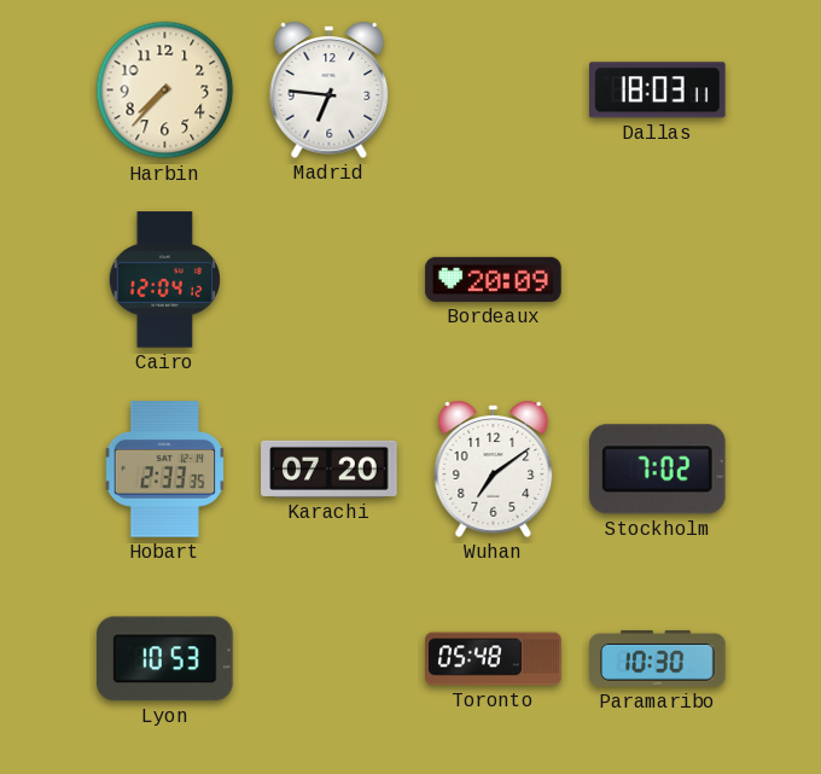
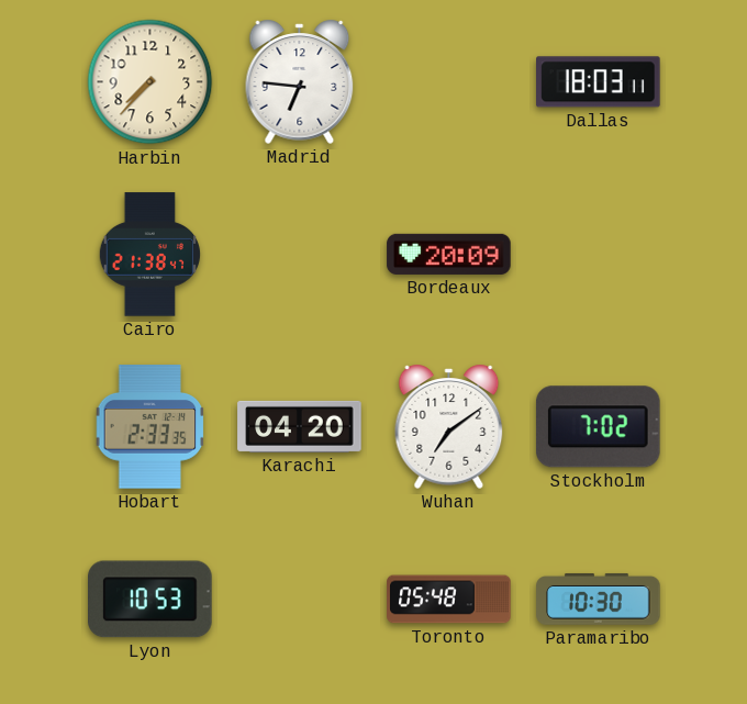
Cairo: 12:04 -> 21:38 (149, 255)
Karachi: 07:20 -> 04:20 (300, 426)
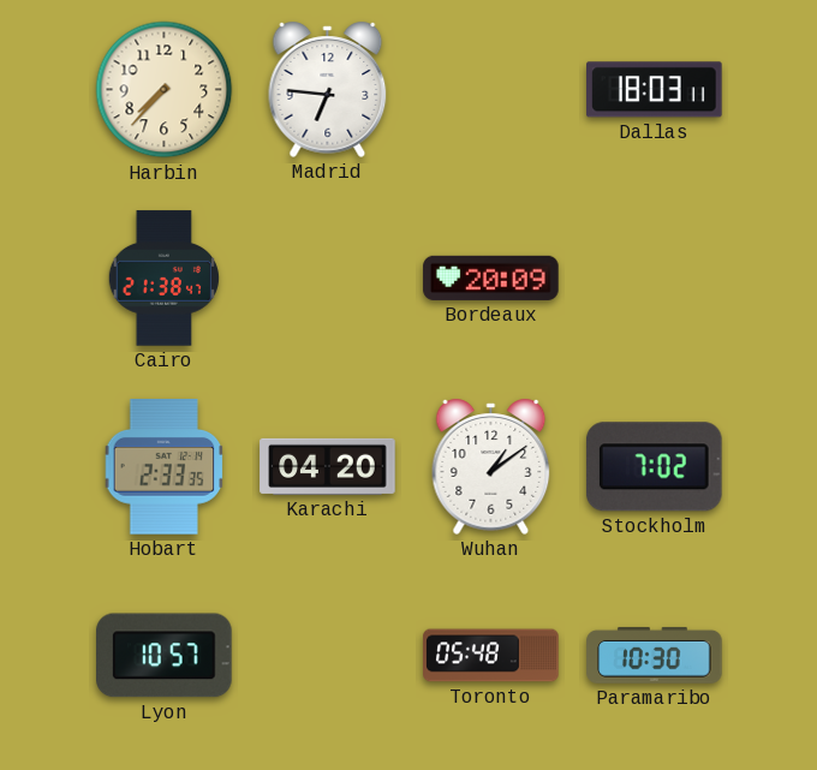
Wuhan: 7:09 -> 1:09 (491, 466)
Lyon: 10:53 -> 10:57 (165, 656)
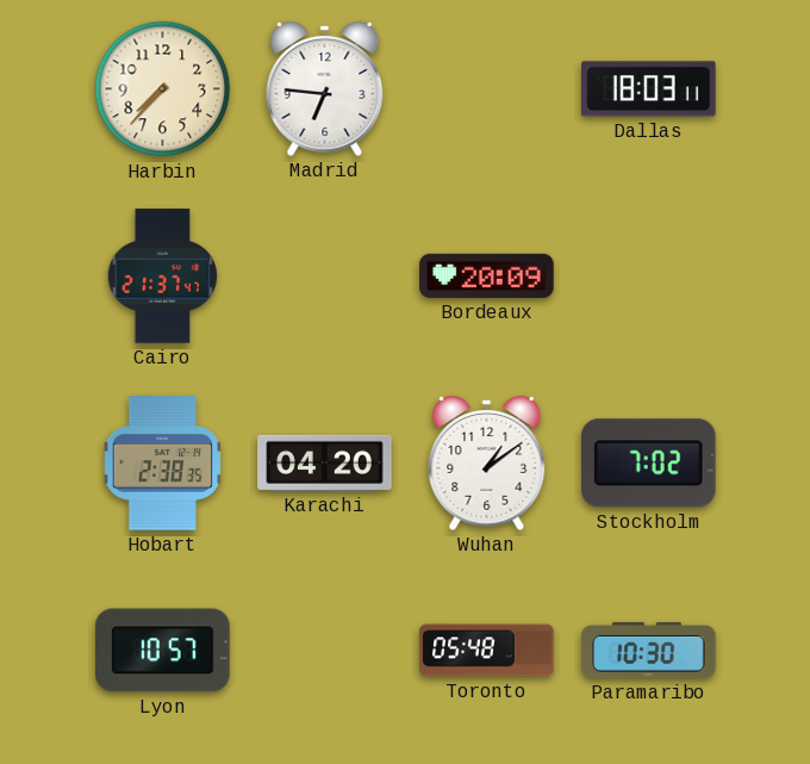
Cairo: 21:38 -> 21:37 (162, 277)
Hobart: 2:33 -> 2:38 (163, 464)
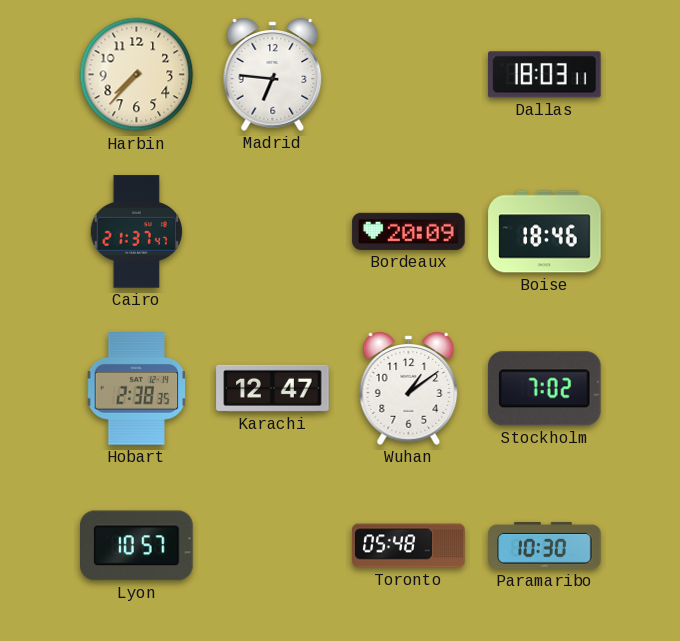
Boise: none -> 18:46 (545, 232)
Karachi: 04:20 -> 12:47 (273, 388)
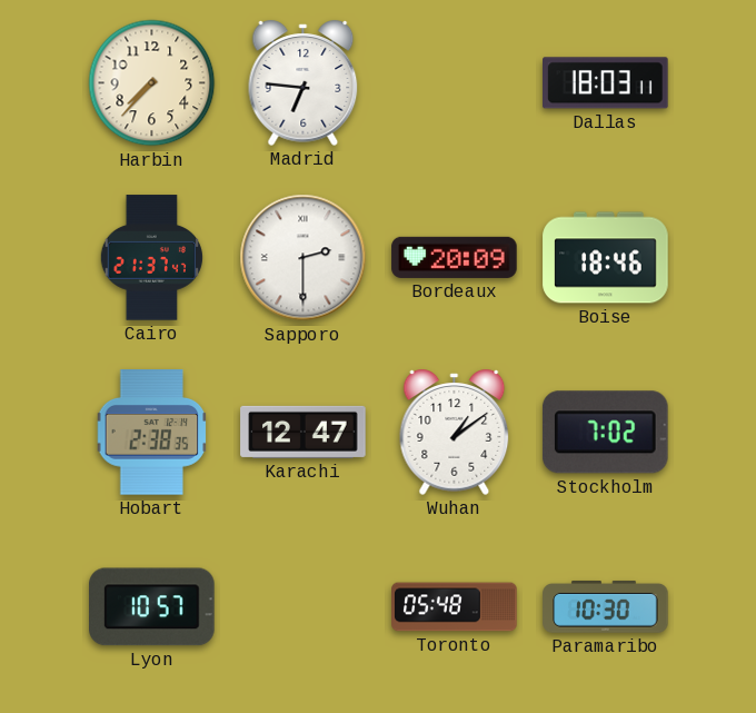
Sapporo: none -> 2:30 (304, 258)
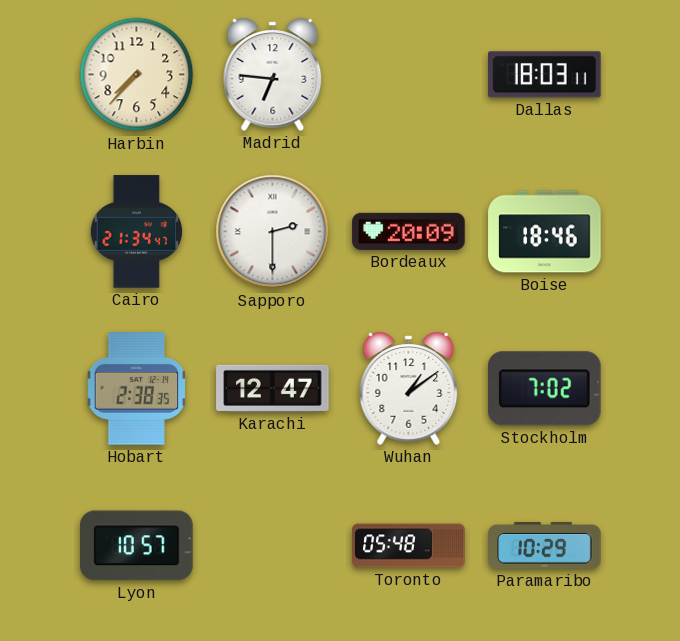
Cairo: 21:37 -> 21:34 (136, 232)
Paramaribo: 10:30 -> 10:29 (545, 545)
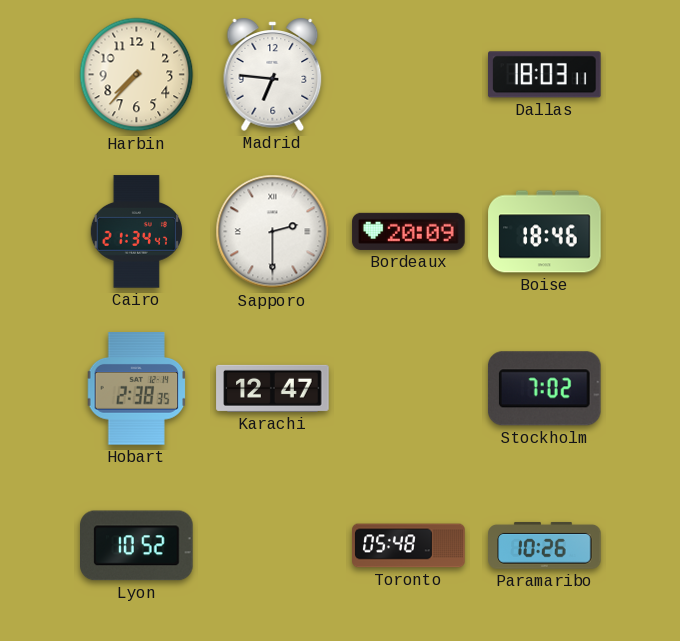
Wuhan: 1:09 -> none (409, 388)
Lyon: 10:57 -> 10:52 (137, 546)
Paramaribo: 10:29 -> 10:26 (545, 545)
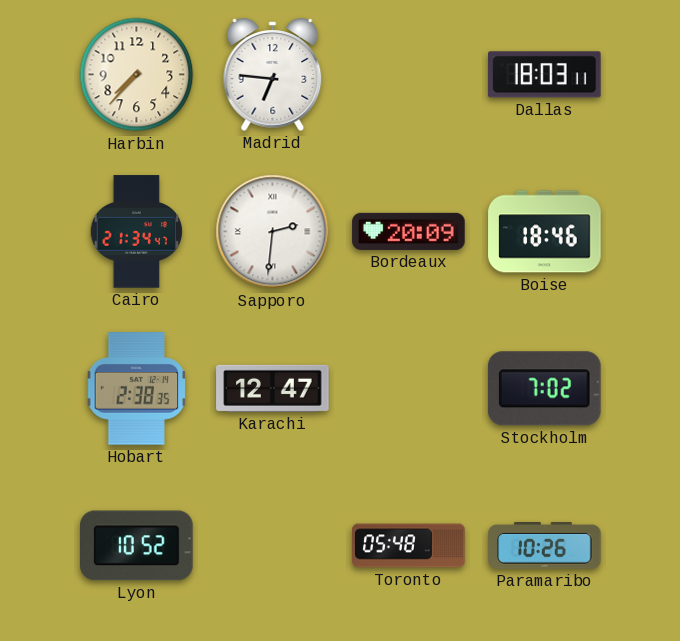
Sapporo: 2:30 -> 2:31 (273, 232)
